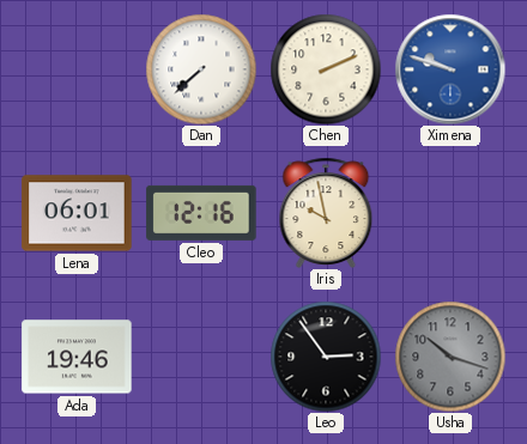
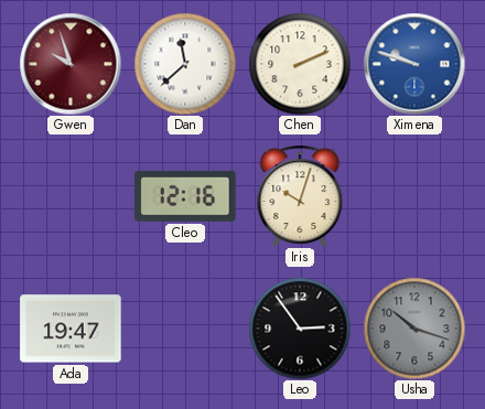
Gwen: none -> 9:57 (71, 64)
Dan: 7:38 -> 11:38 (185, 64)
Lena: 06:01 -> none (77, 213)
Iris: 9:58 -> 10:03 (300, 196)
Ada: 19:46 -> 19:47 (71, 329)
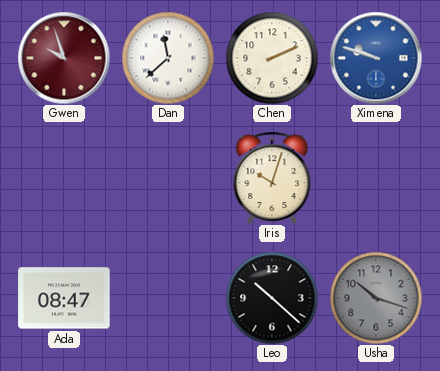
Cleo: 12:16 -> none (185, 196)
Ada: 19:47 -> 08:47 (64, 298)
Leo: 2:54 -> 10:22 (272, 298)
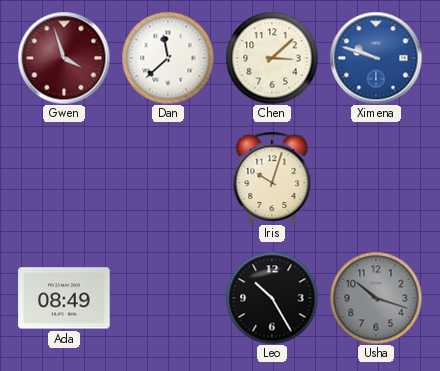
Gwen: 9:57 -> 3:57 (64, 58)
Chen: 2:11 -> 3:08 (272, 58)
Ada: 08:47 -> 08:49 (64, 298)
Leo: 10:22 -> 10:25 (272, 298)
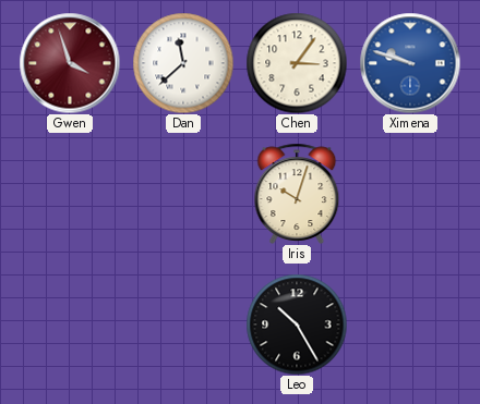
Chen: 3:08 -> 3:06 (297, 63)
Ada: 08:49 -> none (64, 298)
Usha: 10:18 -> none (376, 298)
